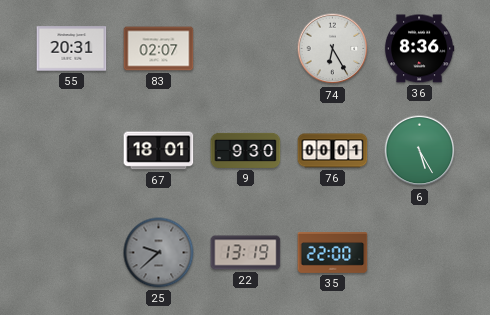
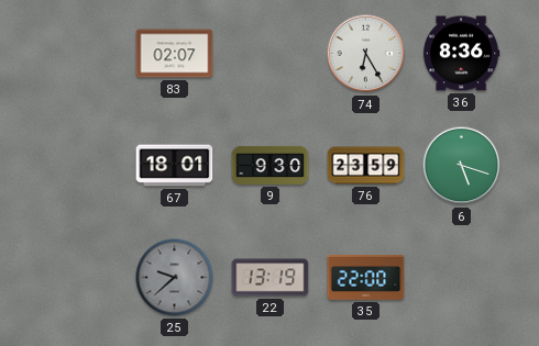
55: 20:31 -> none (72, 49)
76: 00:01 -> 23:59 (366, 166)
6: 5:25 -> 5:18 (462, 166)
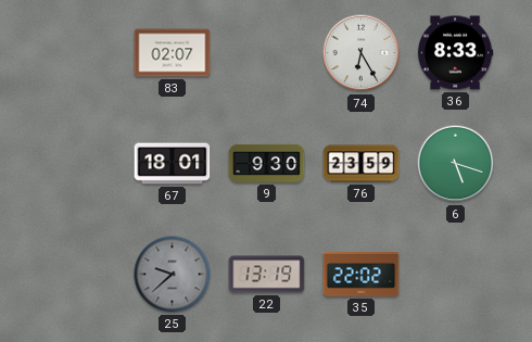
36: 8:36 -> 8:33 (455, 53)
35: 22:00 -> 22:02 (362, 275)
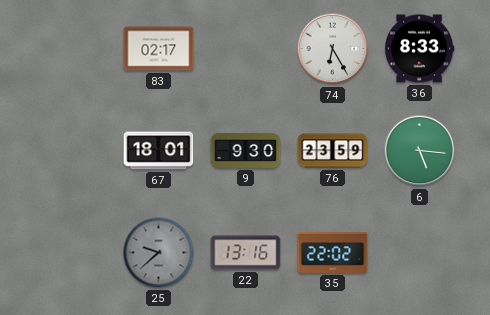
83: 02:07 -> 02:17 (159, 49)
6: 5:18 -> 5:16 (420, 151)
22: 13:19 -> 13:16 (246, 253)
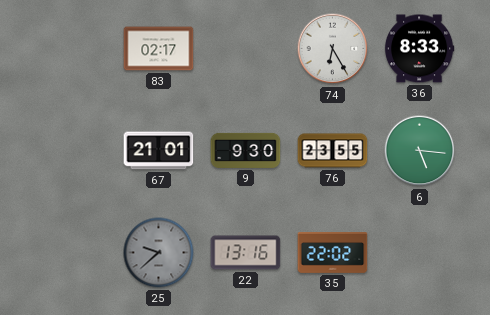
67: 18:01 -> 21:01 (159, 151)
76: 23:59 -> 23:55 (333, 151)
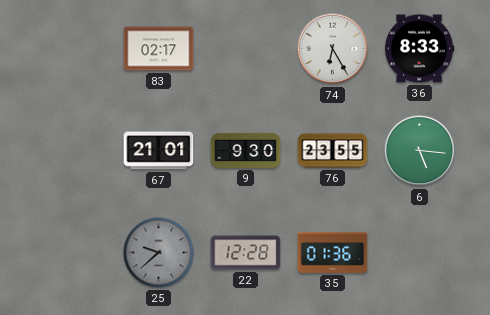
22: 13:16 -> 12:28 (246, 253)
35: 22:02 -> 01:36 (333, 253)
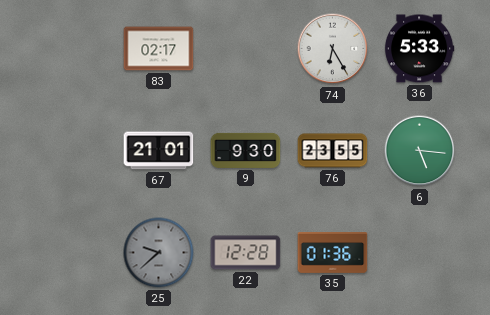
36: 8:33 -> 5:33 (419, 49)
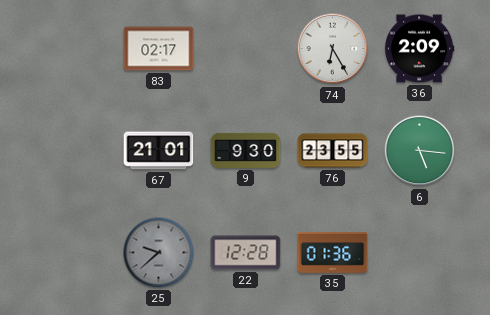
36: 5:33 -> 2:09 (419, 49)
